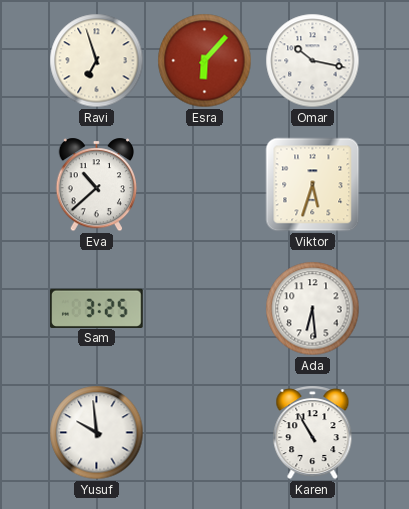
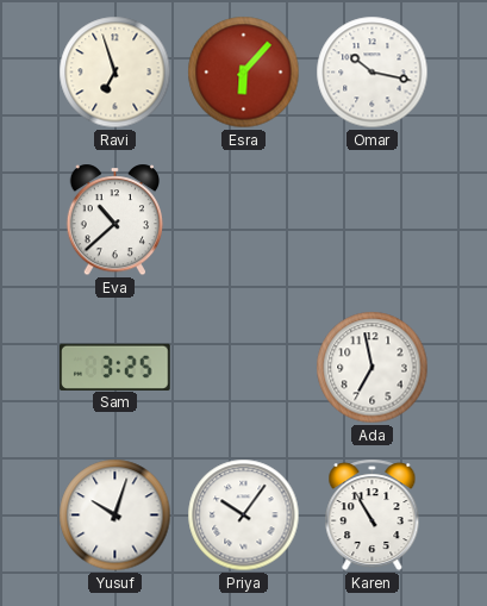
Viktor: 5:33 -> none (313, 185)
Ada: 6:29 -> 6:58 (373, 368)
Yusuf: 9:59 -> 10:03 (115, 516)
Priya: none -> 10:06 (244, 516)
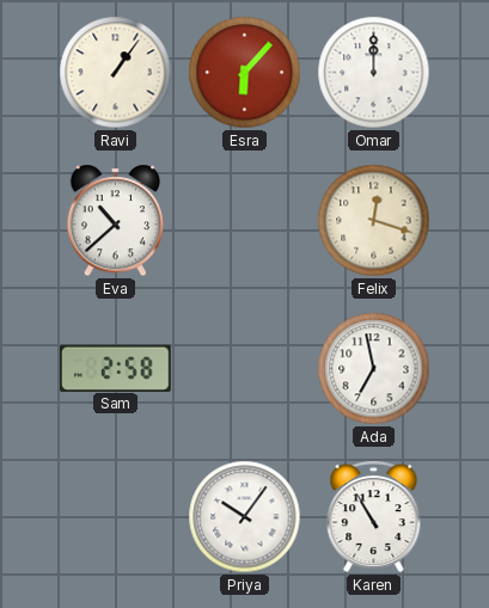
Ravi: 6:57 -> 1:06 (116, 73)
Omar: 10:17 -> 12:00 (374, 73)
Felix: none -> 12:18 (374, 221)
Sam: 3:25 -> 2:58 (116, 368)
Yusuf: 10:03 -> none (115, 516)
